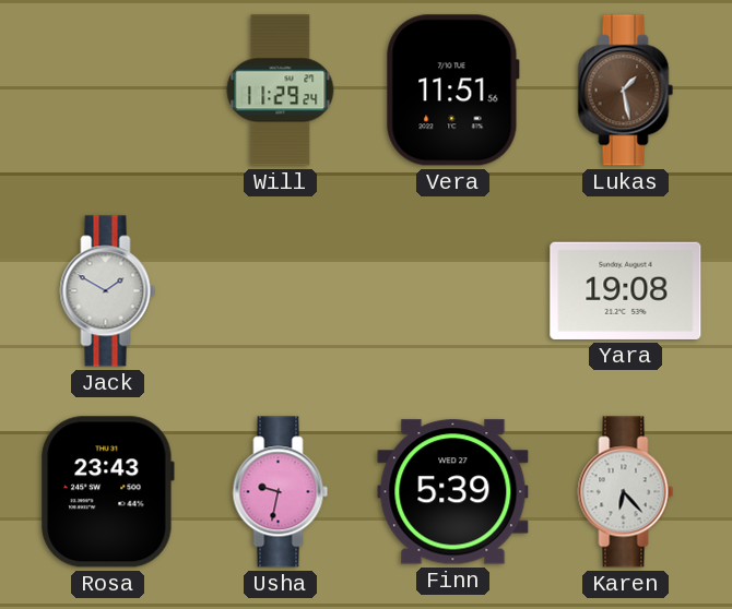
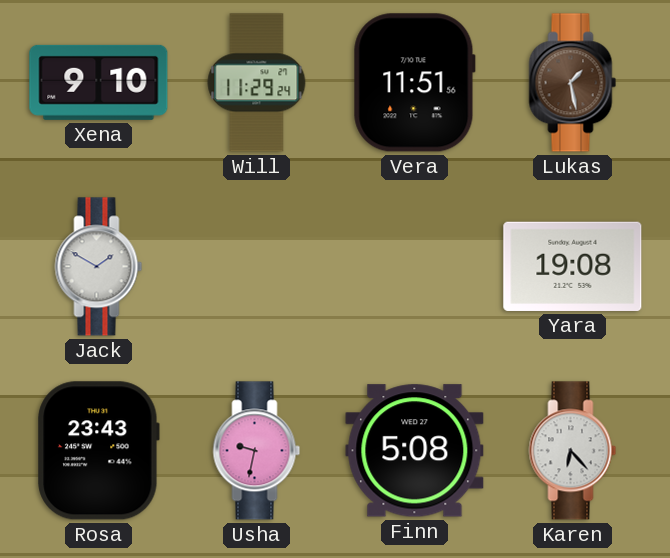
Xena: none -> 9:10 (99, 82)
Finn: 5:39 -> 5:08 (415, 451)
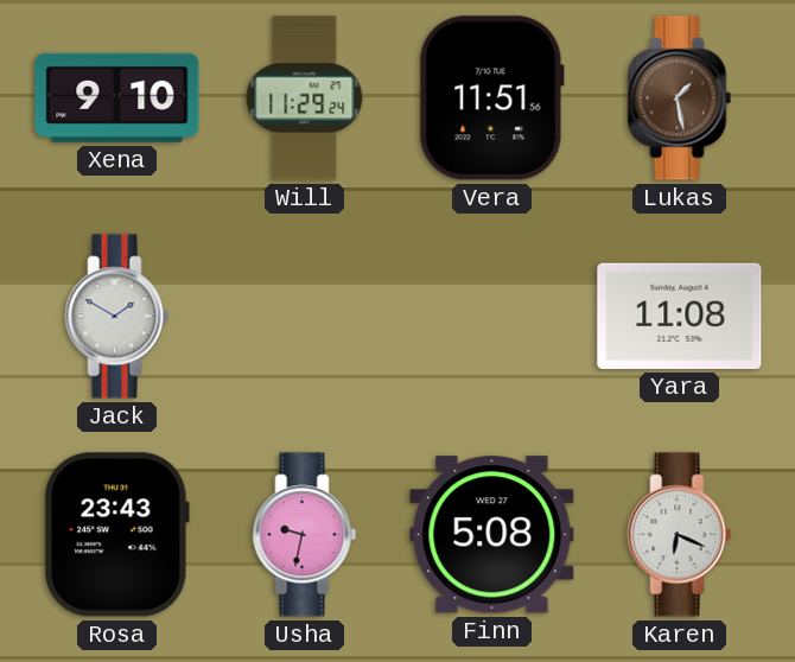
Yara: 19:08 -> 11:08 (680, 316)
Karen: 6:23 -> 6:19 (680, 535)
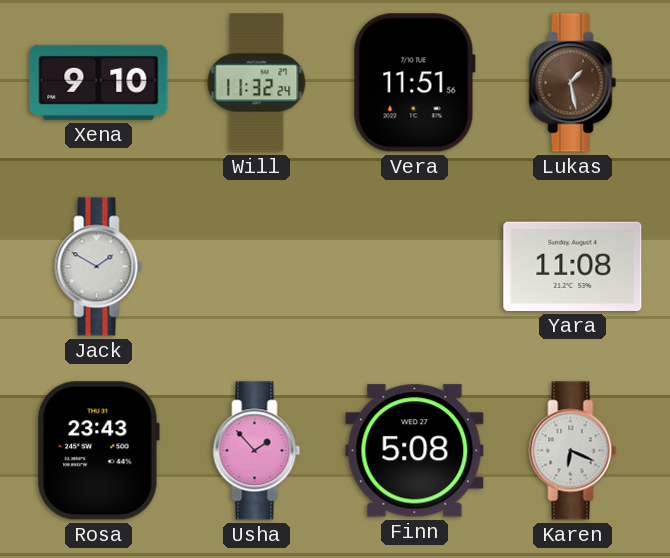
Will: 11:29 -> 11:32 (257, 83)
Usha: 9:32 -> 1:53 (257, 451)
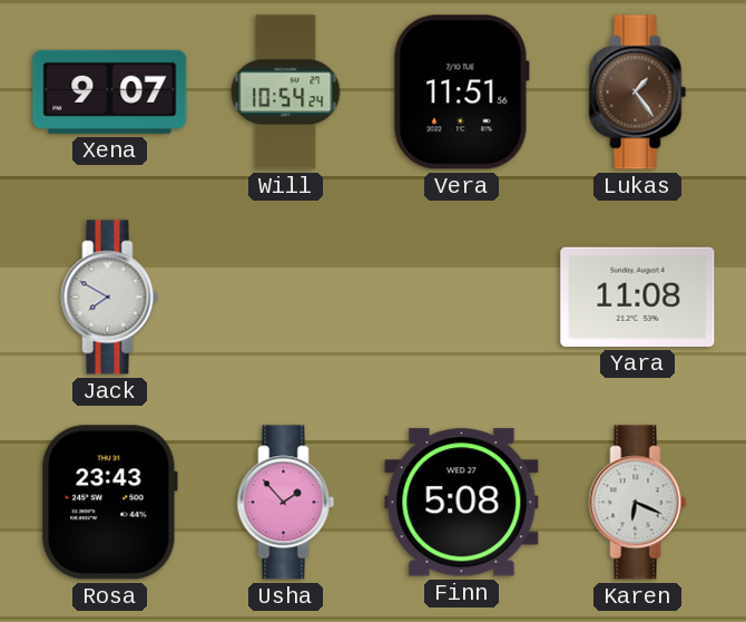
Xena: 9:10 -> 9:07 (110, 91)
Will: 11:32 -> 10:54 (286, 93)
Lukas: 1:28 -> 1:24 (638, 93)
Jack: 1:50 -> 7:50 (110, 298)
